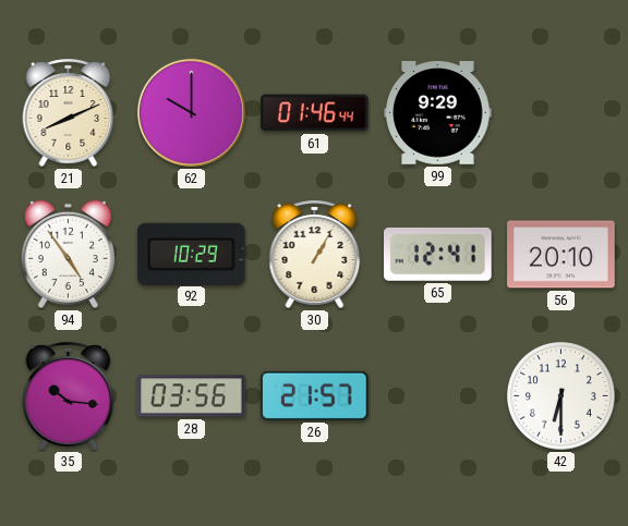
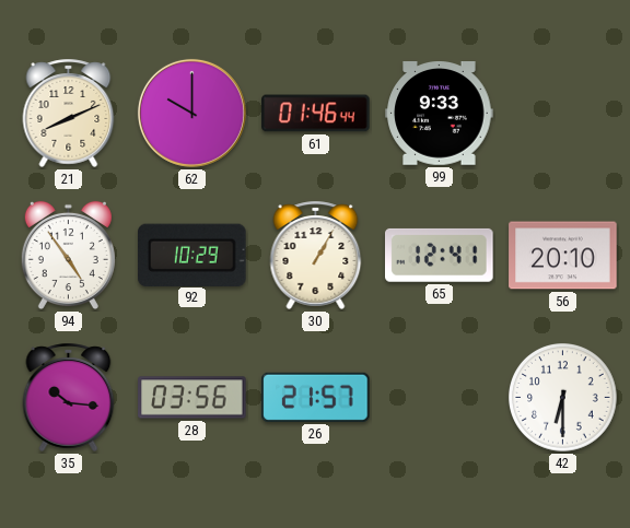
99: 9:29 -> 9:33 (440, 114)
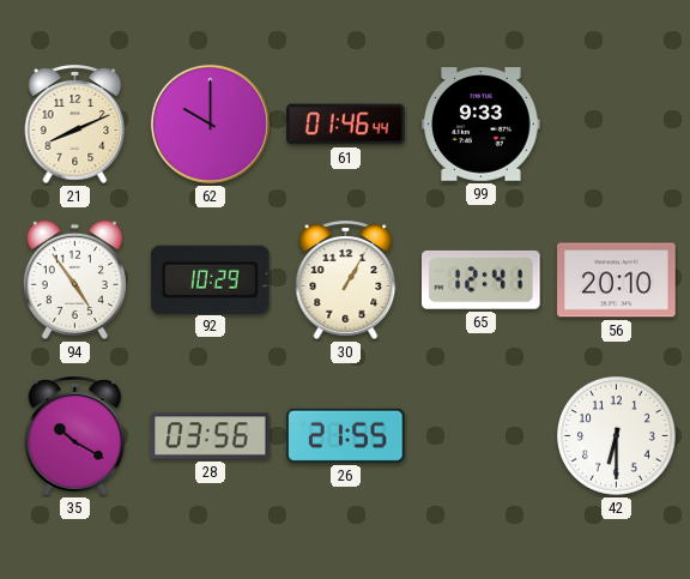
35: 10:16 -> 10:20 (75, 435)
26: 21:57 -> 21:55 (346, 435)
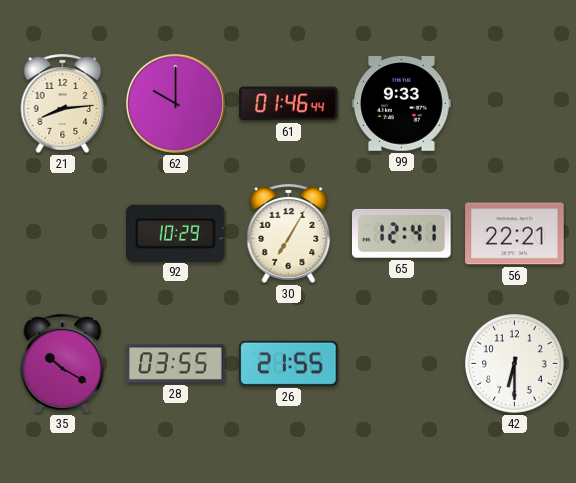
21: 8:11 -> 8:14 (63, 103)
94: 4:54 -> none (74, 281)
30: 1:05 -> 7:05 (289, 233)
56: 20:10 -> 22:21 (515, 234)
28: 03:56 -> 03:55 (176, 364)
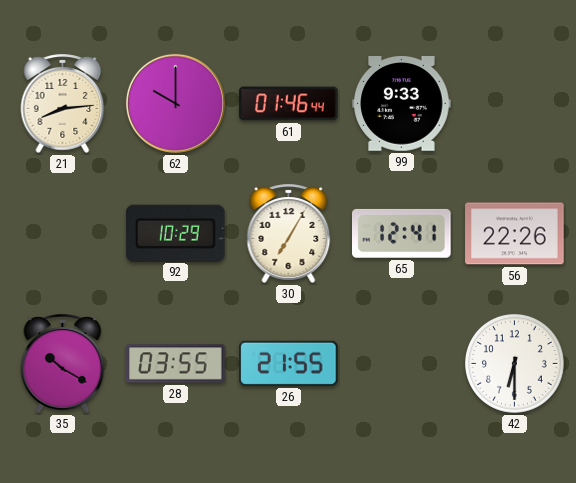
56: 22:21 -> 22:26 (515, 234)
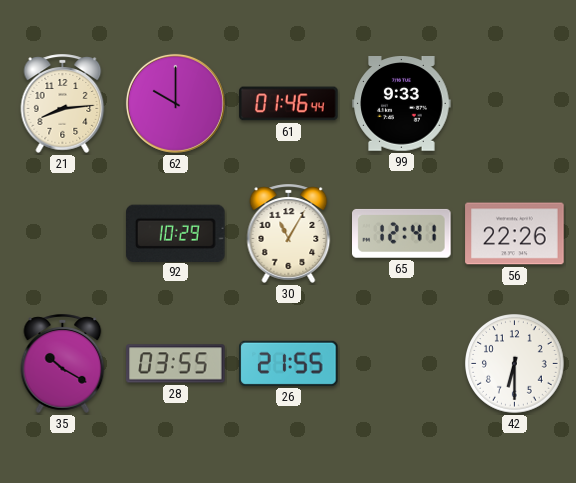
30: 7:05 -> 11:05 (289, 233)
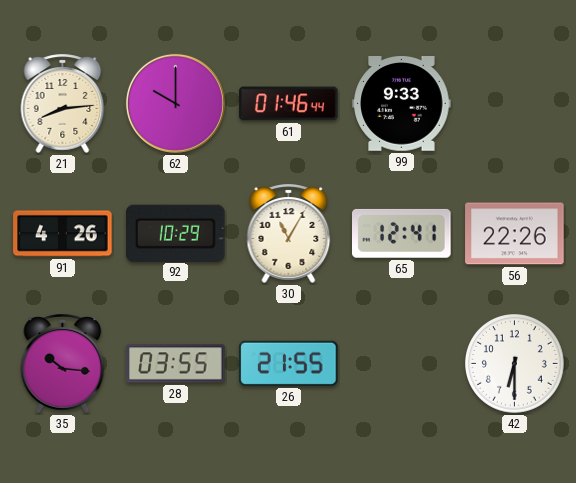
91: none -> 4:26 (63, 234)
35: 10:20 -> 10:16 (63, 363)
